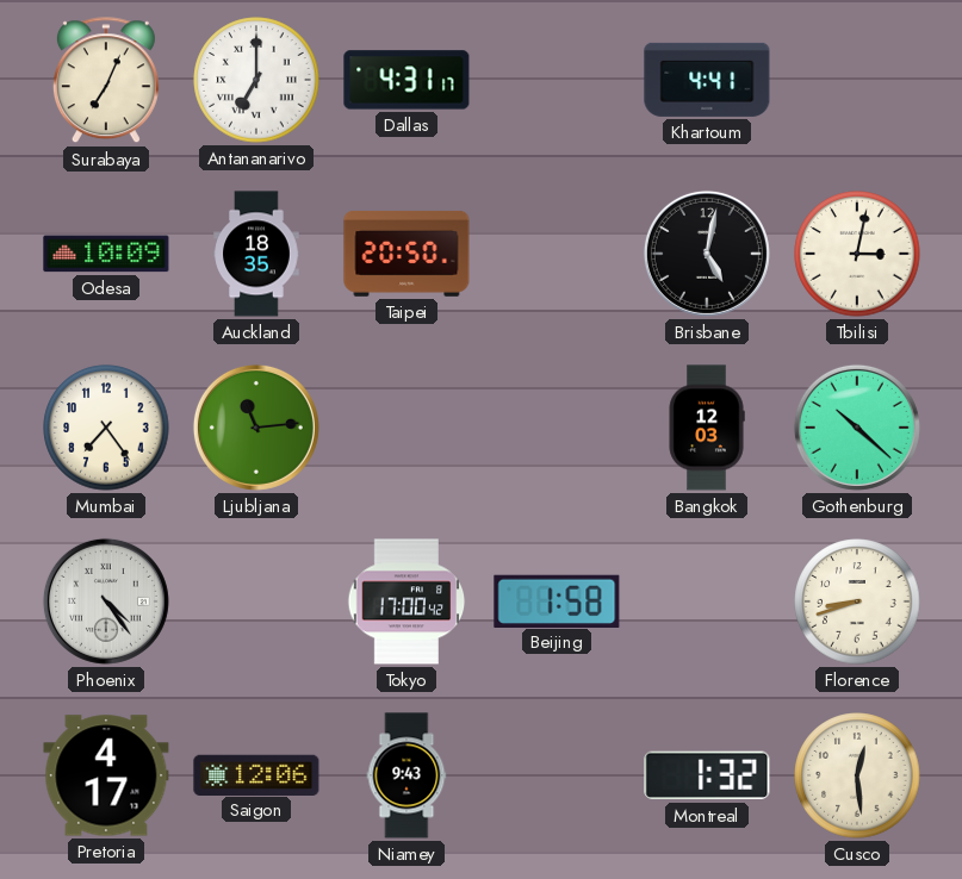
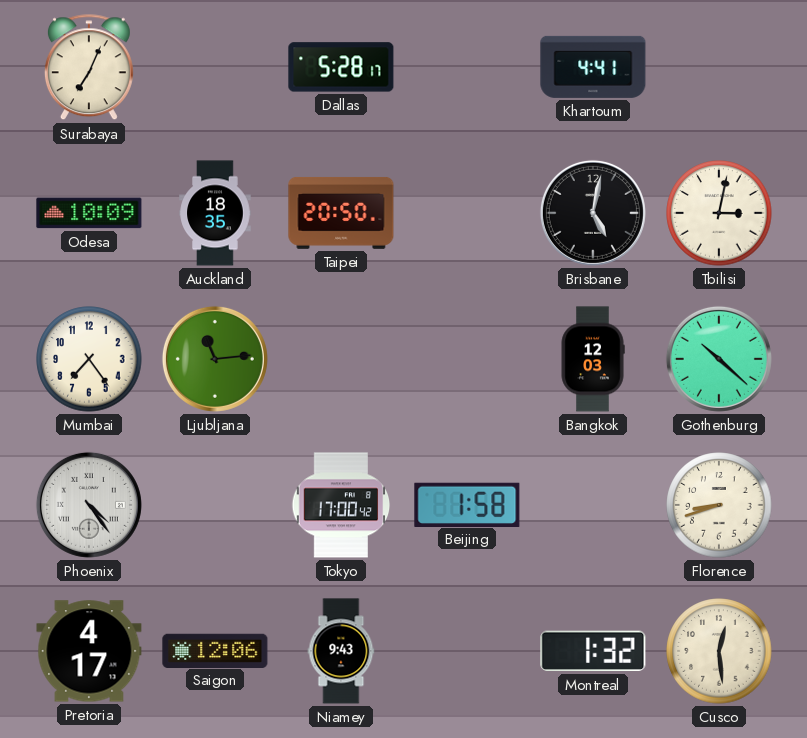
Antananarivo: 7:00 -> none (256, 80)
Dallas: 4:31 -> 5:28 (341, 67)
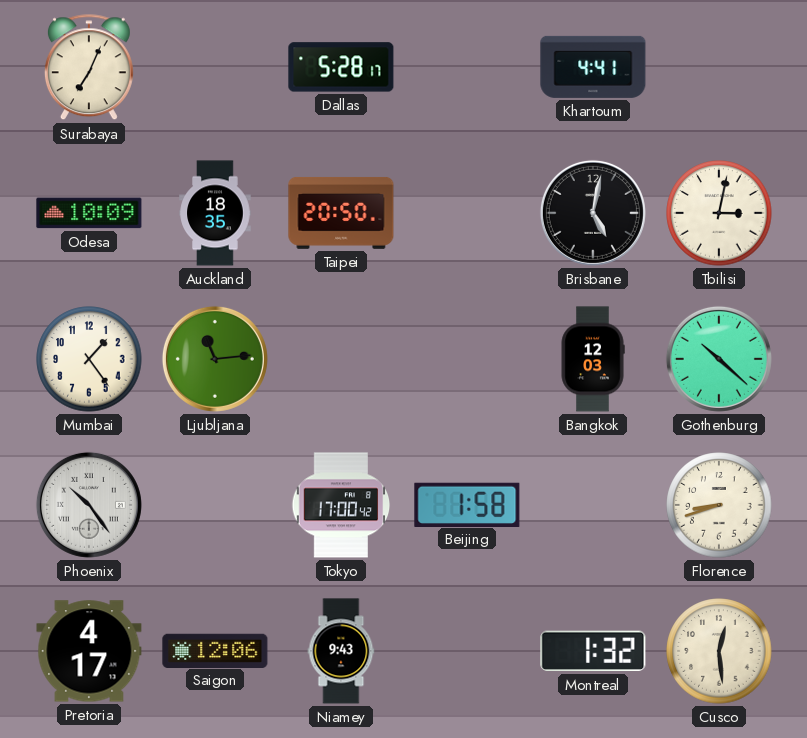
Mumbai: 7:24 -> 1:24 (89, 359)
Phoenix: 4:24 -> 10:24 (89, 505)
